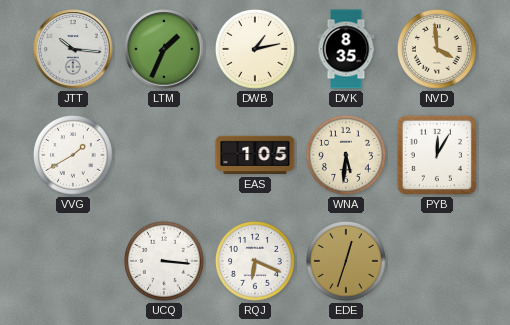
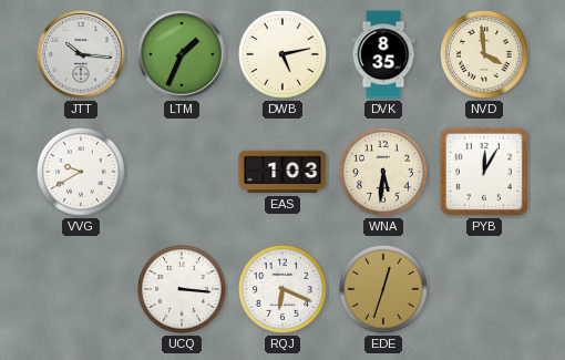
DWB: 1:13 -> 5:13 (284, 55)
VVG: 1:40 -> 9:40 (82, 173)
EAS: 1:05 -> 1:03 (282, 172)
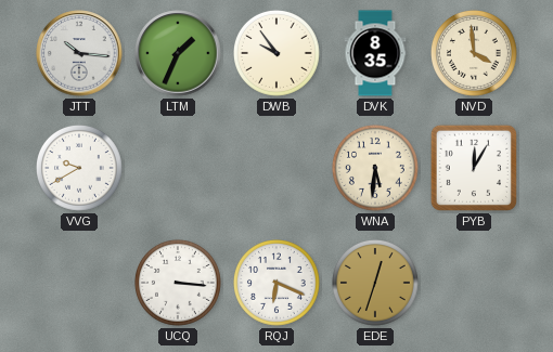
DWB: 5:13 -> 9:54 (278, 54)
EAS: 1:03 -> none (282, 172)
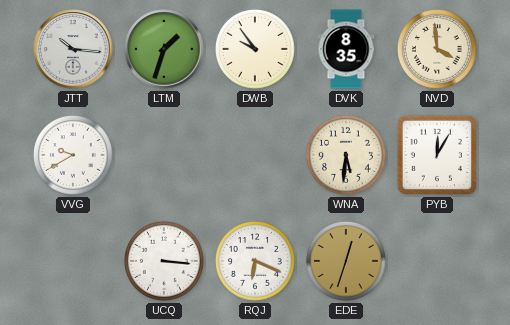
LTM: 1:34 -> 1:33 (164, 49)
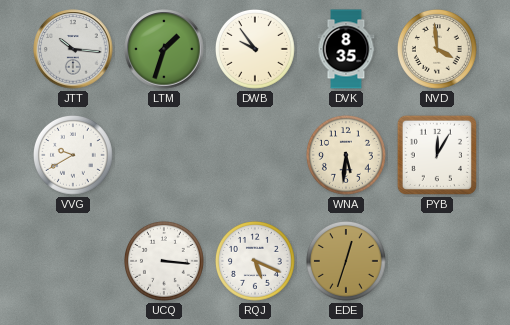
RQJ: 6:19 -> 5:19 (256, 262)
